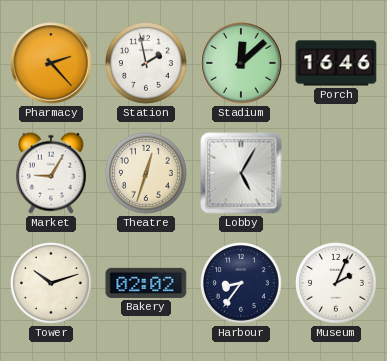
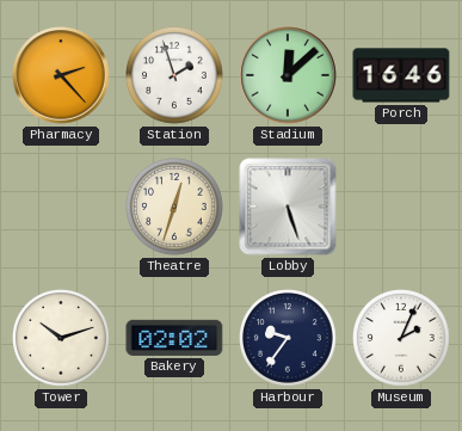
Station: 1:58 -> 1:57 (175, 76)
Market: 9:05 -> none (51, 173)
Lobby: 5:05 -> 5:27 (288, 207)
Harbour: 8:36 -> 9:36 (289, 339)
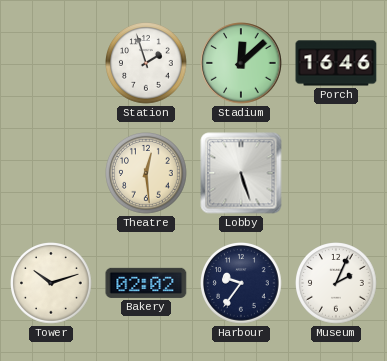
Pharmacy: 2:23 -> none (61, 75)
Theatre: 12:33 -> 12:29 (147, 174)
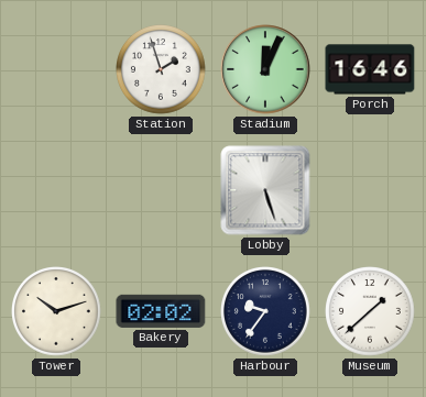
Stadium: 12:08 -> 12:04 (265, 69)
Theatre: 12:29 -> none (147, 174)
Museum: 2:04 -> 1:38 (371, 312)
